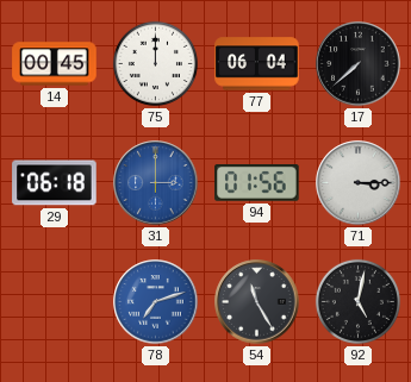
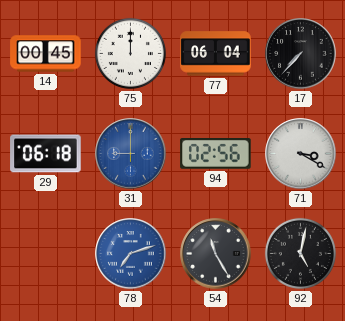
17: 7:38 -> 7:37 (301, 54)
31: 3:00 -> 9:00 (131, 154)
94: 01:56 -> 02:56 (216, 154)
71: 3:15 -> 3:20 (301, 154)
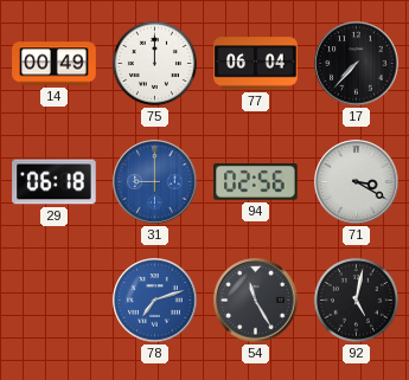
14: 00:45 -> 00:49 (55, 64)
